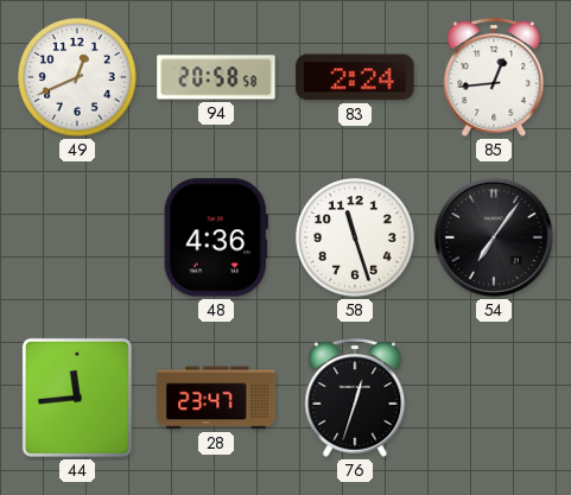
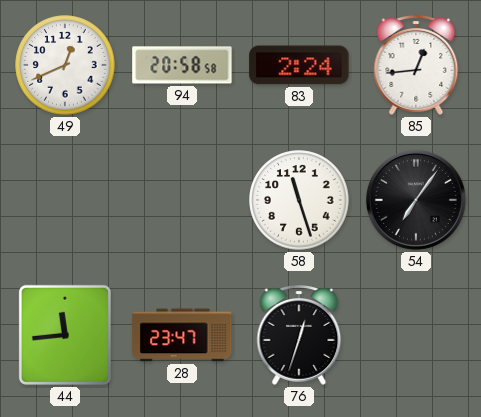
48: 4:36 -> none (216, 237)
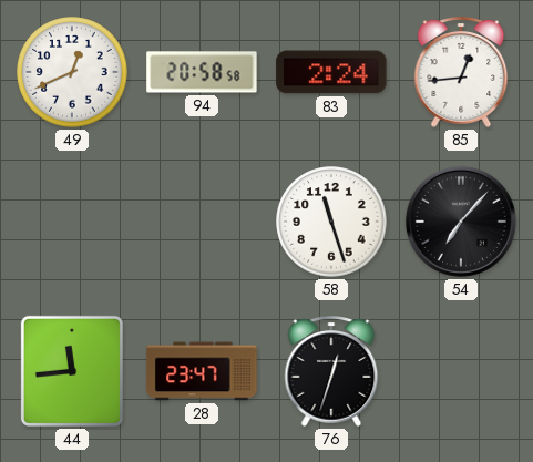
54: 7:06 -> 7:07 (461, 222)
